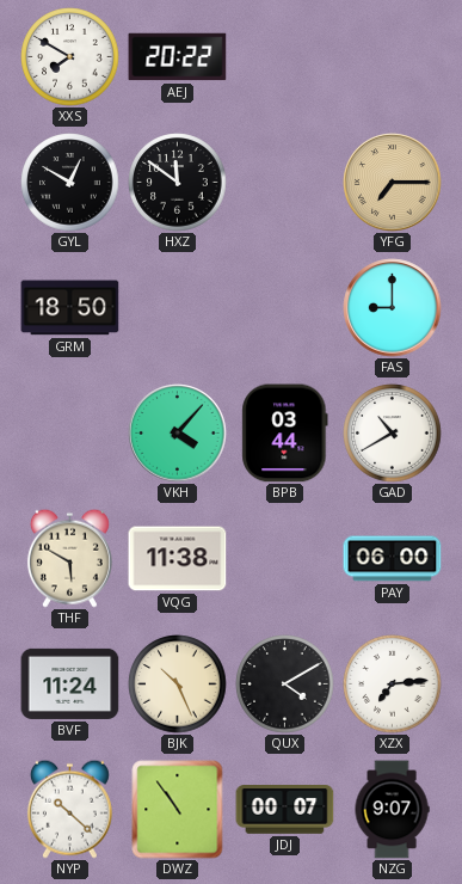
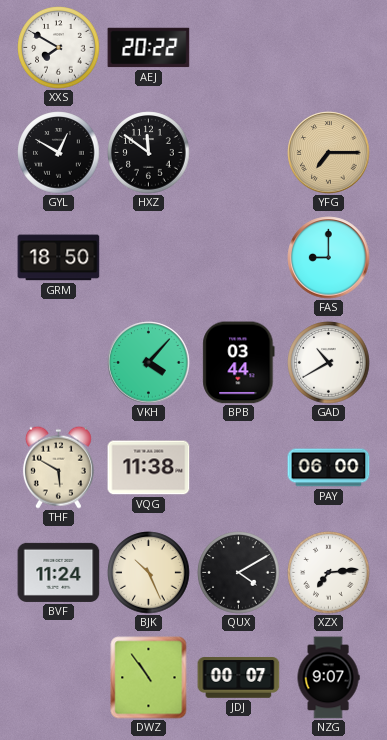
NYP: 10:22 -> none (69, 809)
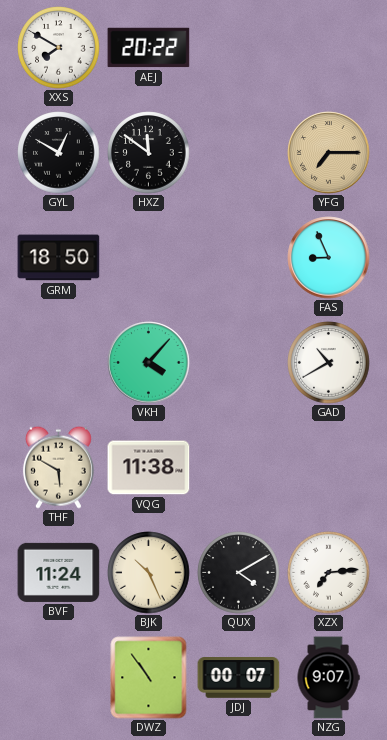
FAS: 9:00 -> 8:56 (329, 258)
BPB: 03:44 -> none (239, 363)
PAY: 06:00 -> none (329, 468)
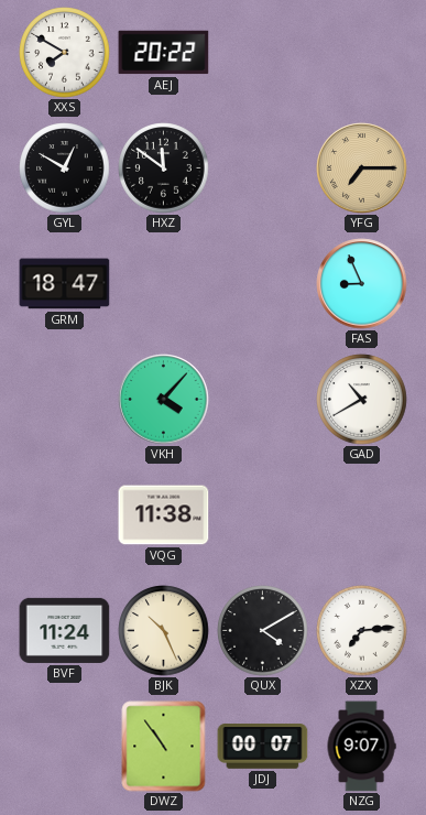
GRM: 18:50 -> 18:47 (65, 284)
THF: 5:50 -> none (58, 467)
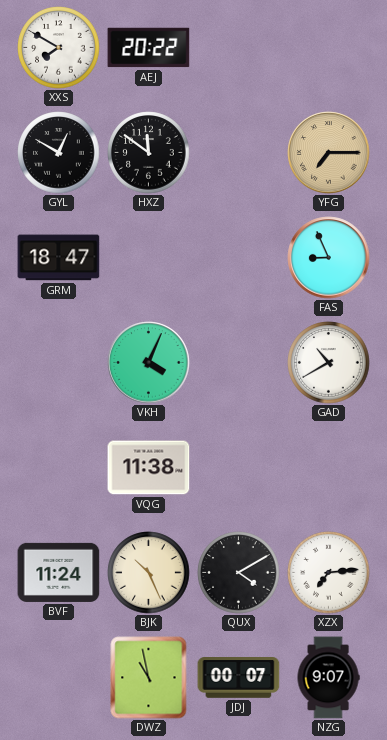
VKH: 4:07 -> 4:04 (149, 363)
DWZ: 10:54 -> 10:58 (149, 678)
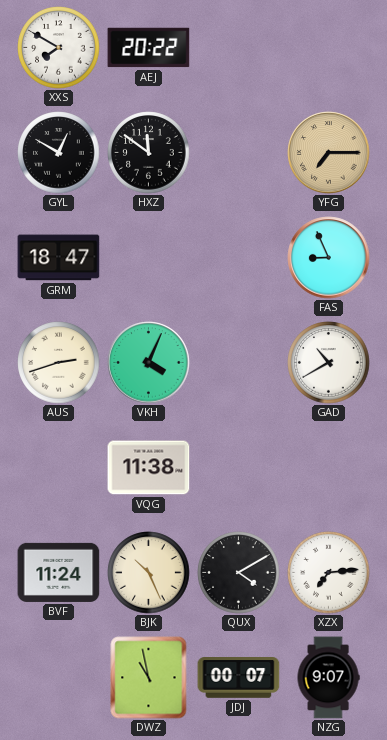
AUS: none -> 2:42 (59, 363)
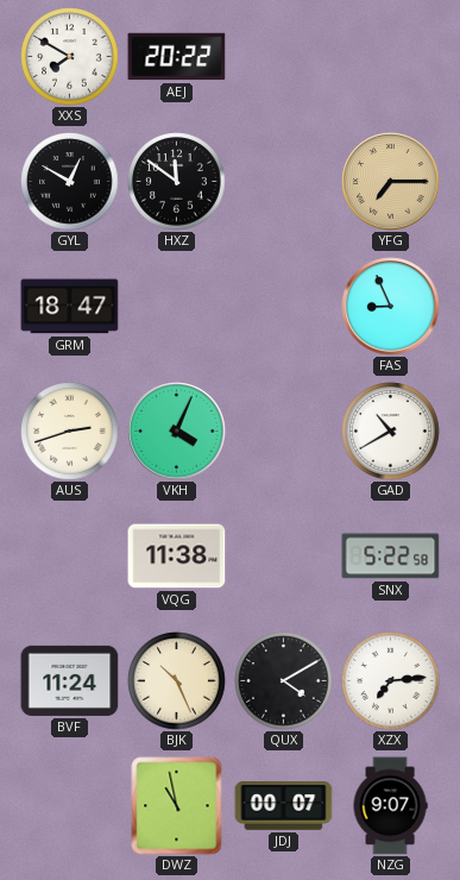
SNX: none -> 5:22 (391, 557)
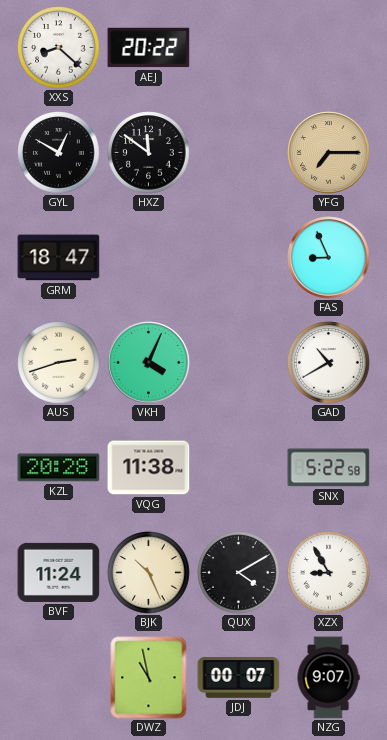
XXS: 7:50 -> 8:22 (59, 48)
KZL: none -> 20:28 (59, 468)
XZX: 7:14 -> 8:55 (329, 573)
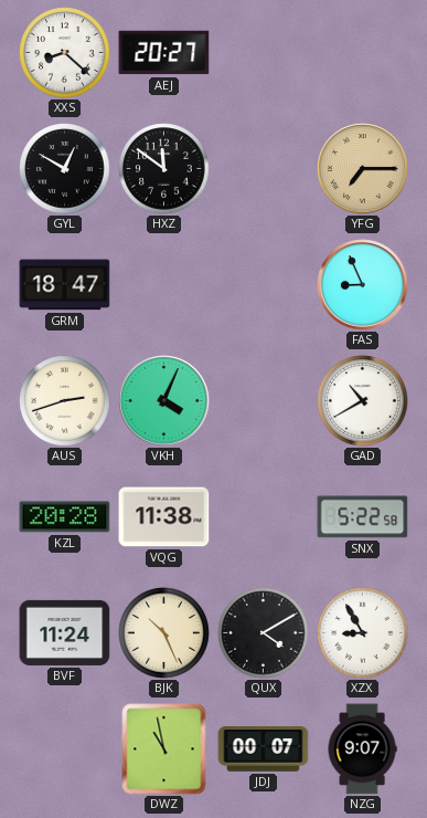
AEJ: 20:22 -> 20:27 (164, 53)
